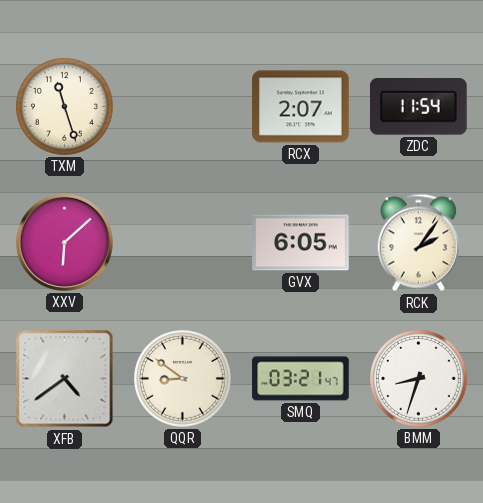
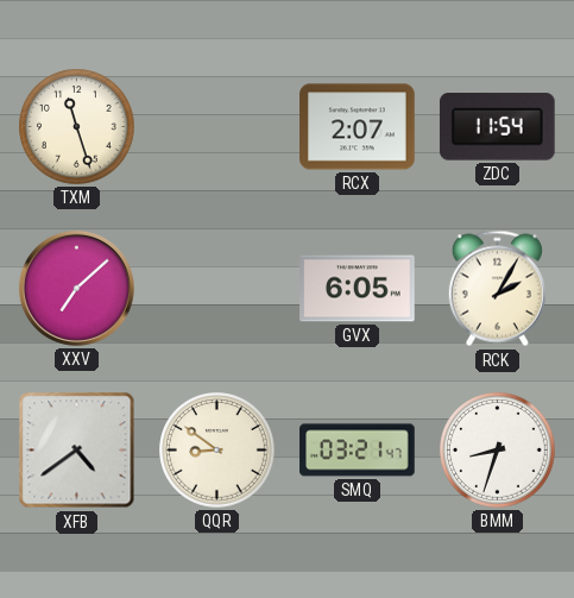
XXV: 6:08 -> 7:08 (76, 288)
RCK: 2:06 -> 2:05 (497, 289)
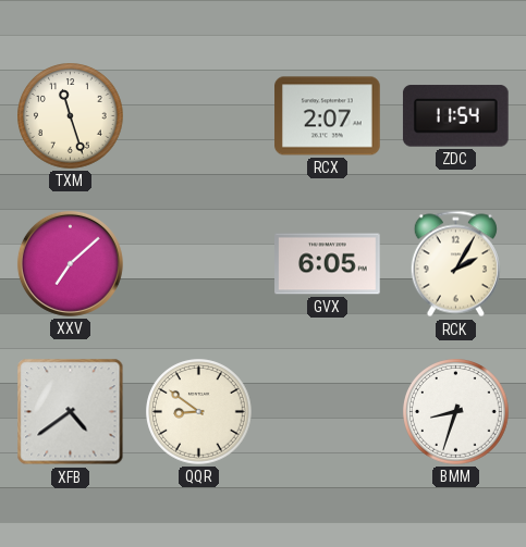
SMQ: 03:21 -> none (358, 451)
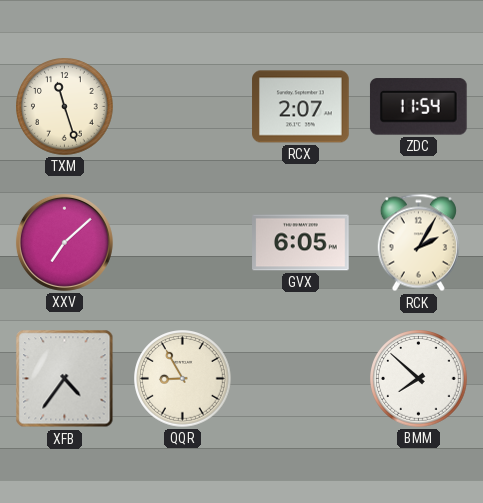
XFB: 4:39 -> 4:36 (65, 379)
QQR: 8:51 -> 8:55 (183, 379)
BMM: 8:33 -> 7:52 (419, 379)
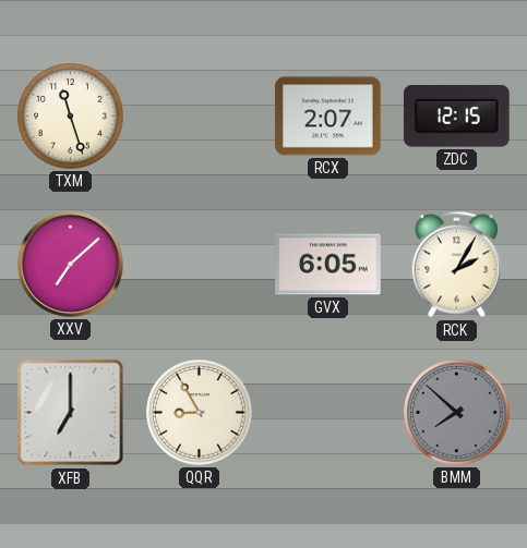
ZDC: 11:54 -> 12:15 (456, 117)
XFB: 4:36 -> 7:00 (71, 413)
BMM dial: white -> grey (457, 413)
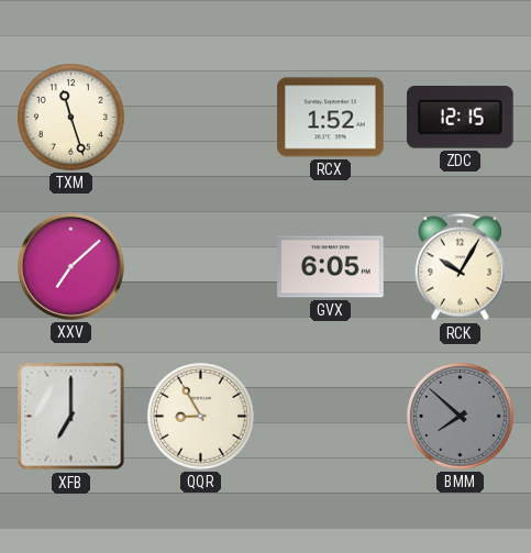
RCX: 2:07 -> 1:52 (331, 118)
RCK: 2:05 -> 10:05 (460, 267)
